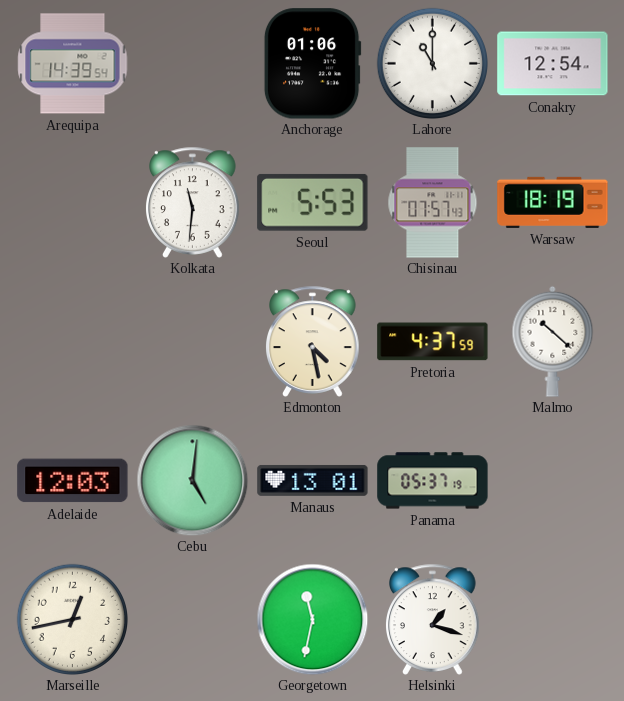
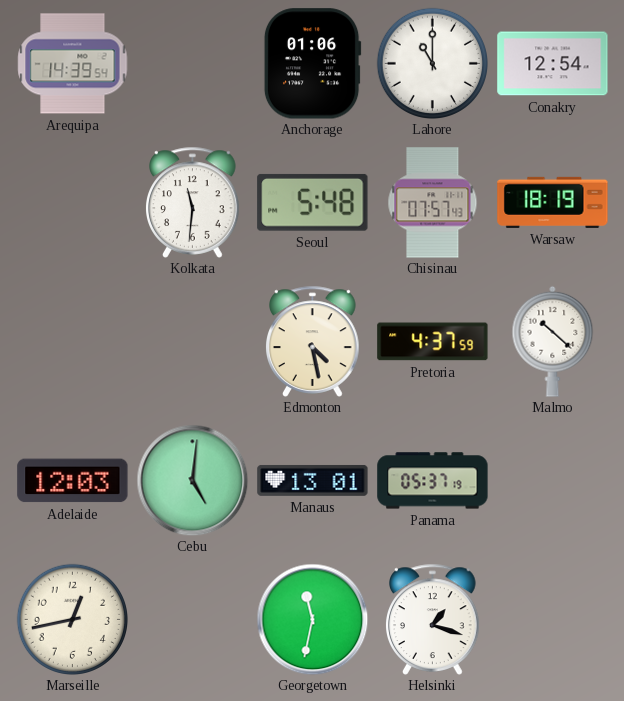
Seoul: 5:53 -> 5:48 (313, 202)
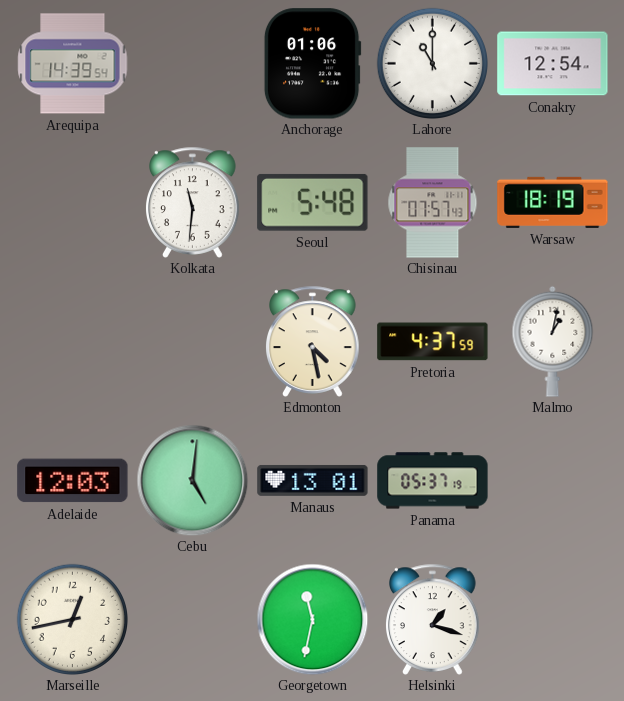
Malmo: 10:22 -> 1:02 (553, 341)
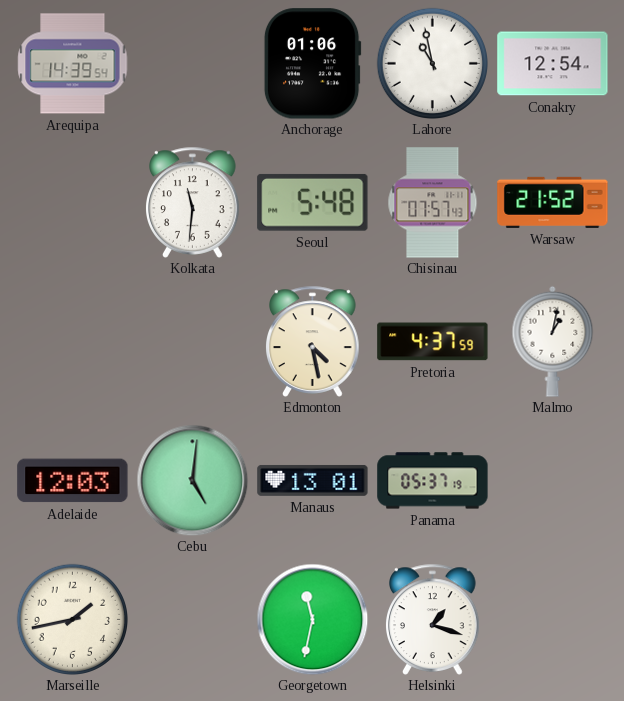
Lahore: 11:00 -> 10:58 (432, 63)
Warsaw: 18:19 -> 21:52 (553, 202)
Marseille: 12:43 -> 1:43 (72, 619)
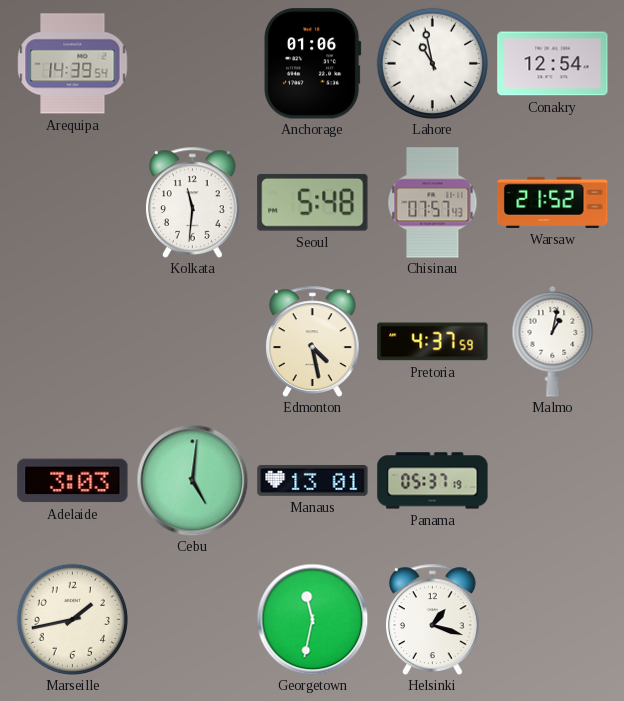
Adelaide: 12:03 -> 3:03 (73, 481)
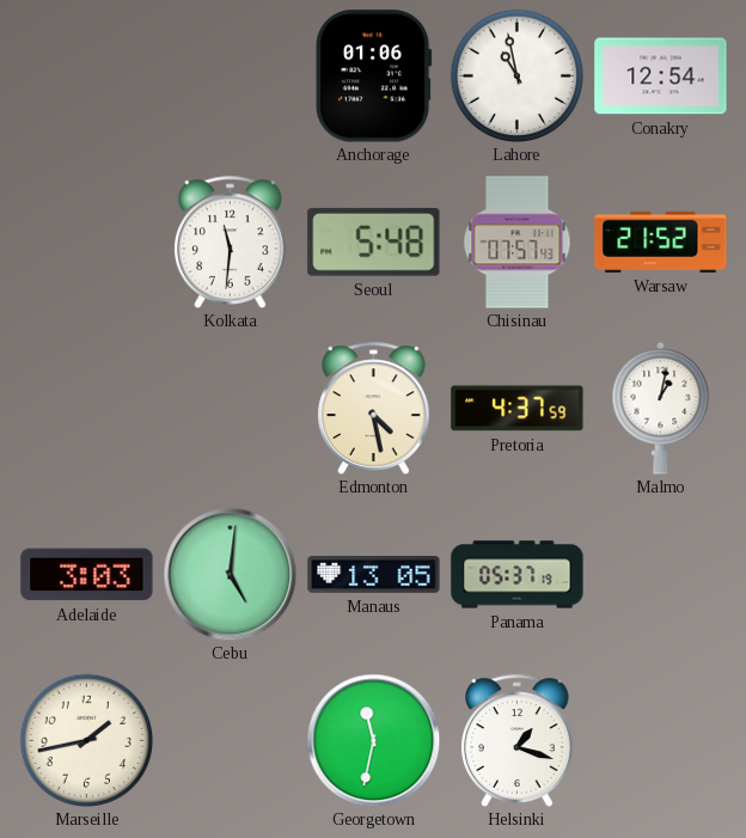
Arequipa: 14:39 -> none (73, 64)
Manaus: 13:01 -> 13:05 (374, 574)
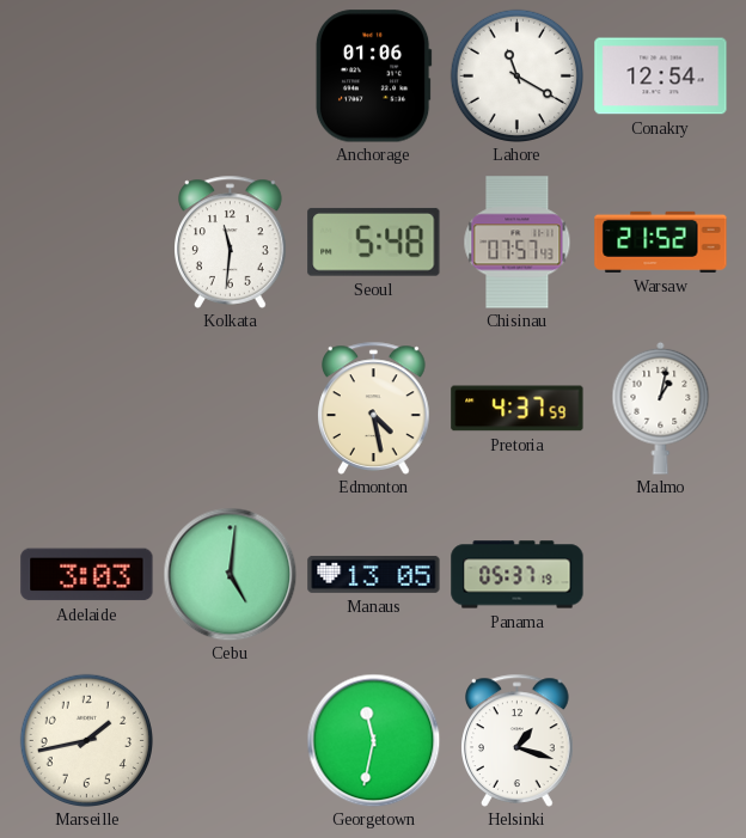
Lahore: 10:58 -> 11:20 (516, 75)
